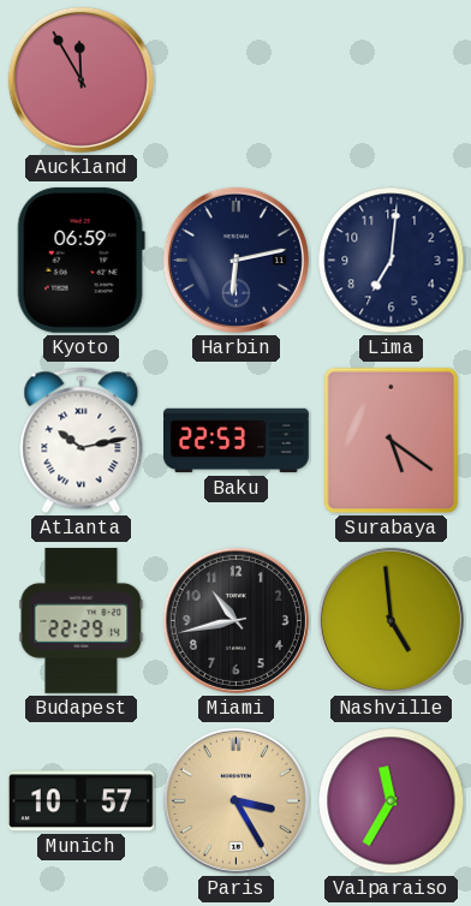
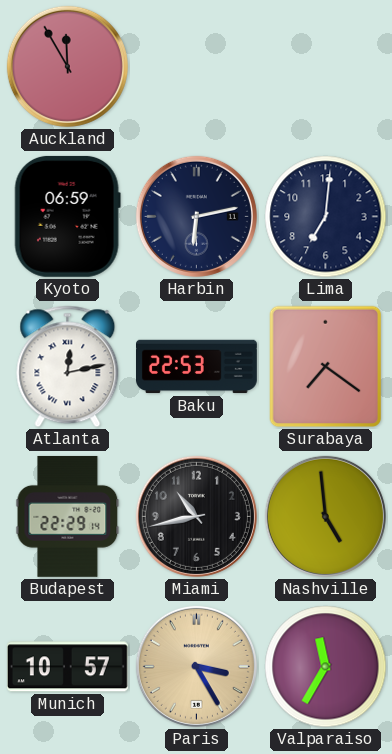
Atlanta: 10:13 -> 12:13 (68, 367)
Surabaya: 5:21 -> 7:21 (325, 367)
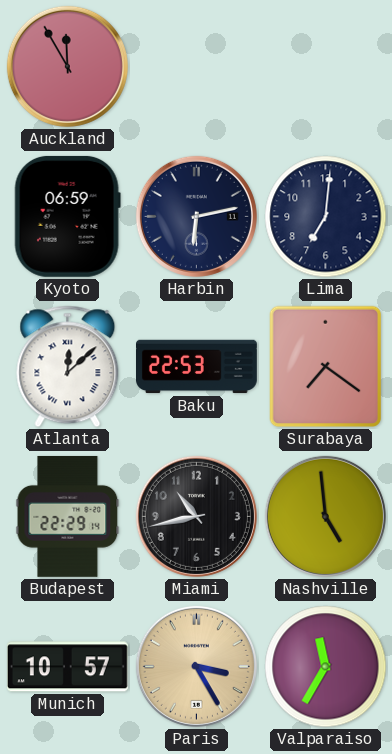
Atlanta: 12:13 -> 12:08 (68, 367)
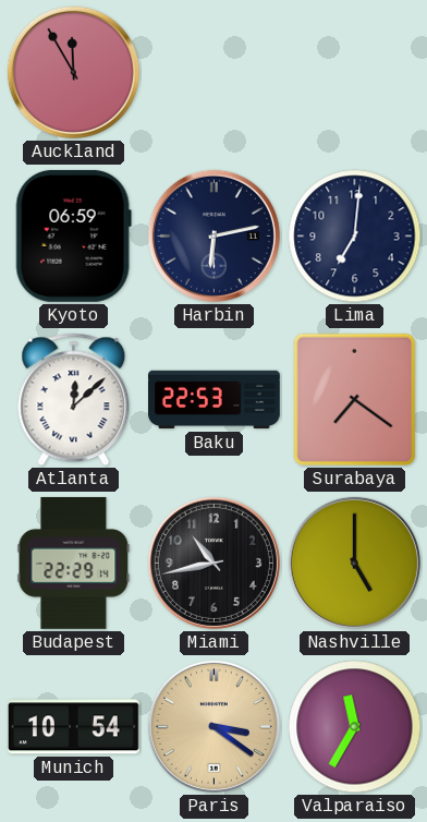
Nashville: 4:59 -> 5:00 (354, 563)
Munich: 10:57 -> 10:54 (73, 727)
Paris: 3:25 -> 3:21 (213, 726)
